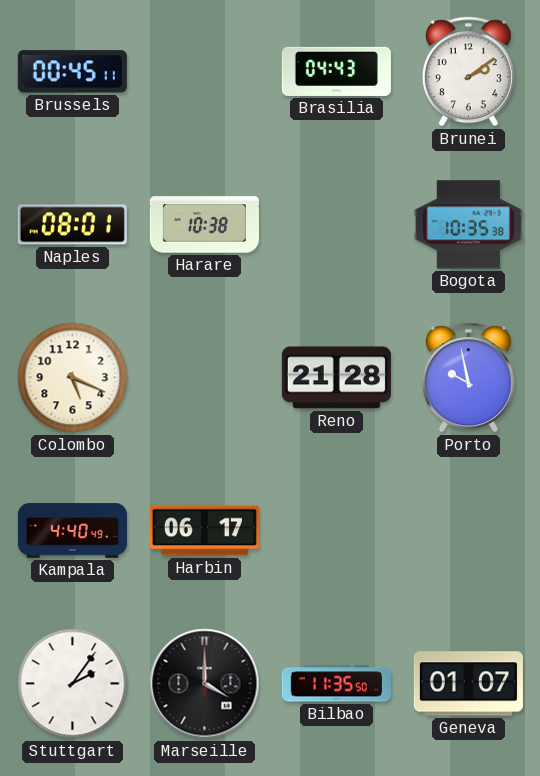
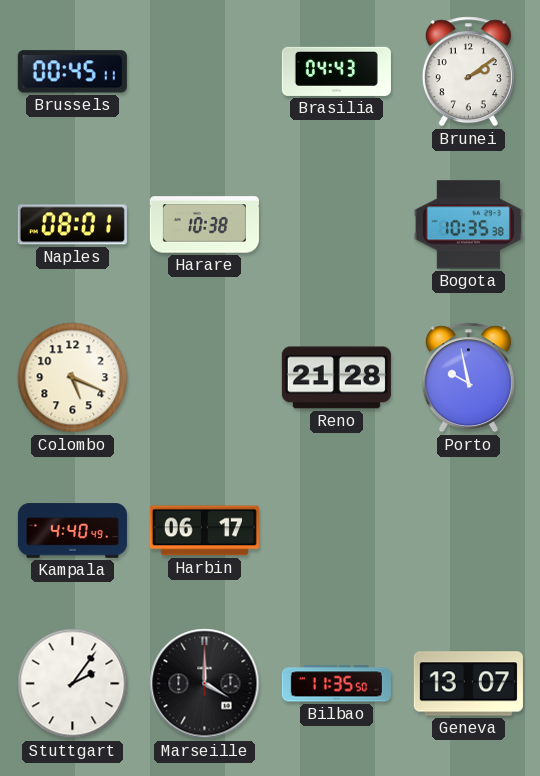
Geneva: 01:07 -> 13:07 (468, 684)
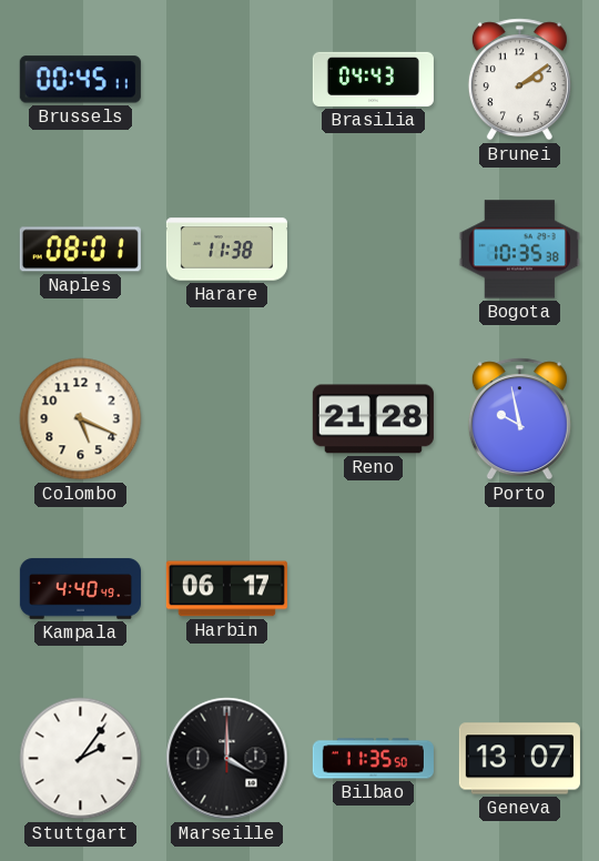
Harare: 10:38 -> 11:38 (226, 250)
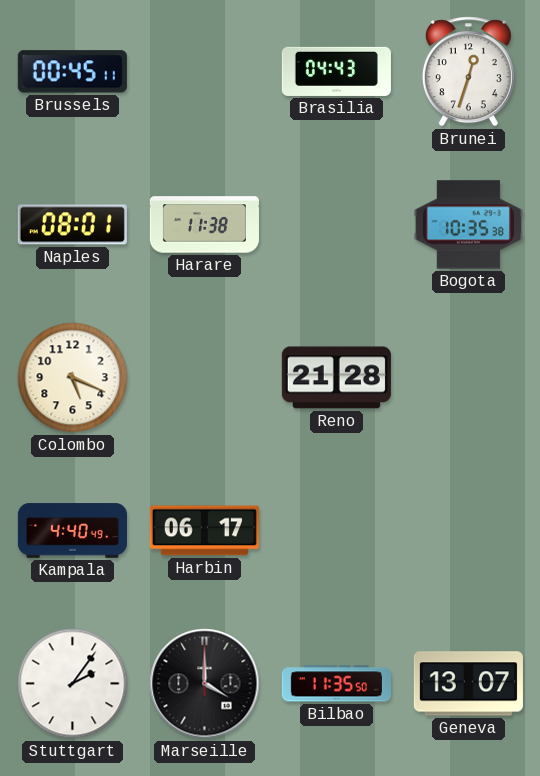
Brunei: 2:09 -> 12:33 (468, 72)
Porto: 9:58 -> none (519, 419)
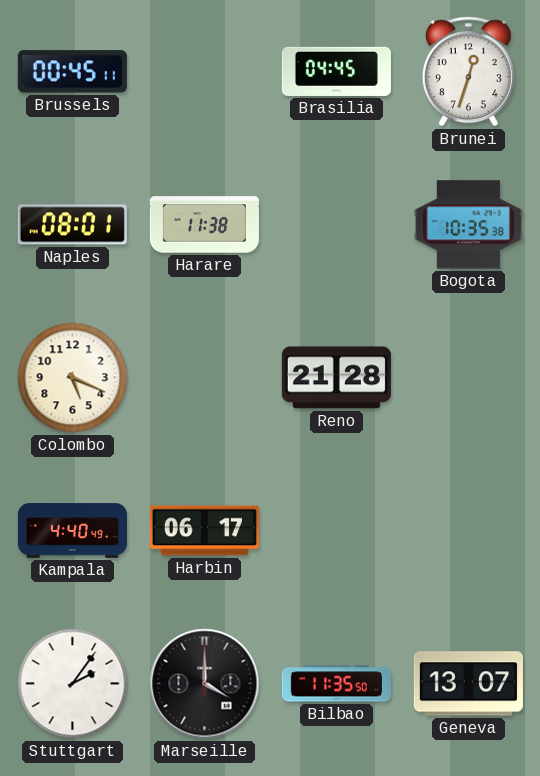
Brasilia: 04:43 -> 04:45 (336, 71)
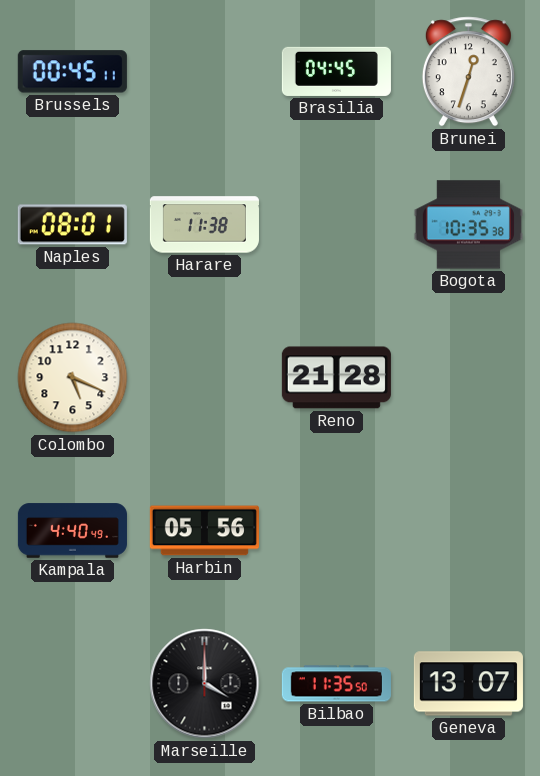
Harbin: 06:17 -> 05:56 (204, 531)
Stuttgart: 2:06 -> none (73, 684)
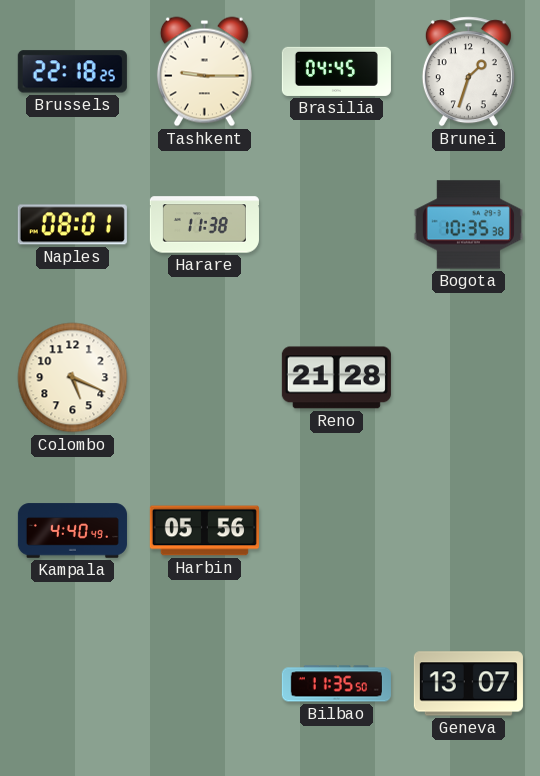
Brussels: 00:45 -> 22:18 (72, 72)
Tashkent: none -> 9:15 (204, 72)
Brunei: 12:33 -> 1:33 (468, 72)
Marseille: 4:00 -> none (205, 684)
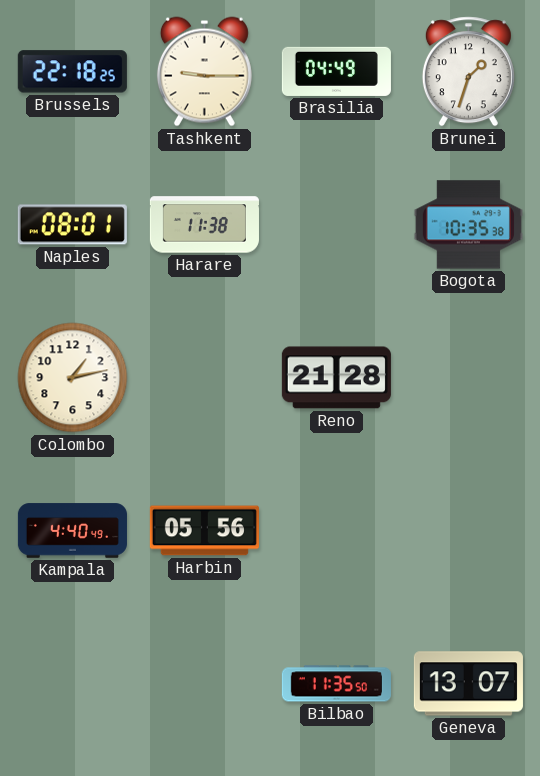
Brasilia: 04:45 -> 04:49 (336, 71)
Colombo: 5:19 -> 1:13 (73, 378)
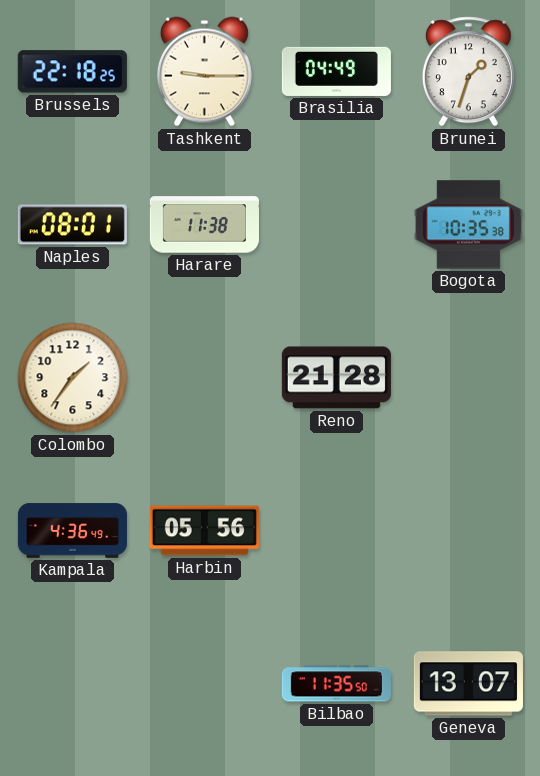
Colombo: 1:13 -> 1:36 (73, 378)
Kampala: 4:40 -> 4:36 (72, 531)
